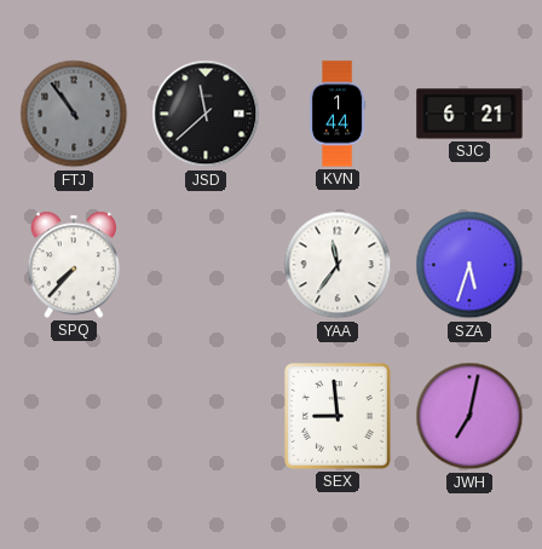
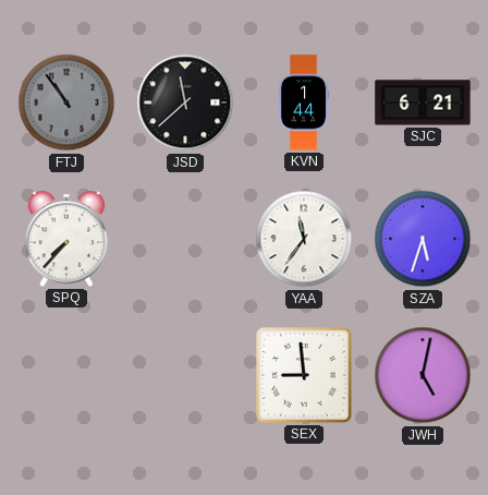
JWH: 7:02 -> 5:02 (423, 375)
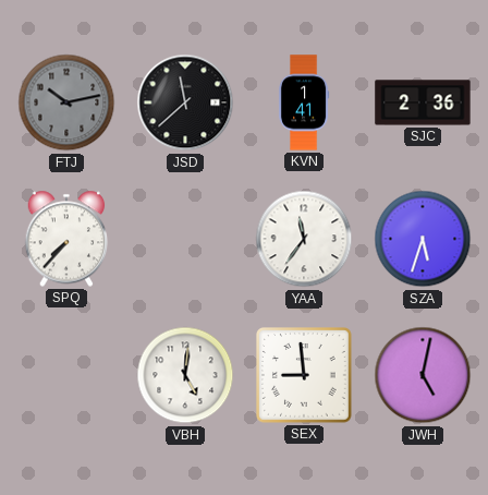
FTJ: 10:54 -> 10:13 (66, 102)
KVN: 1:44 -> 1:41 (304, 102)
SJC: 6:21 -> 2:36 (423, 102)
VBH: none -> 5:01 (185, 375)
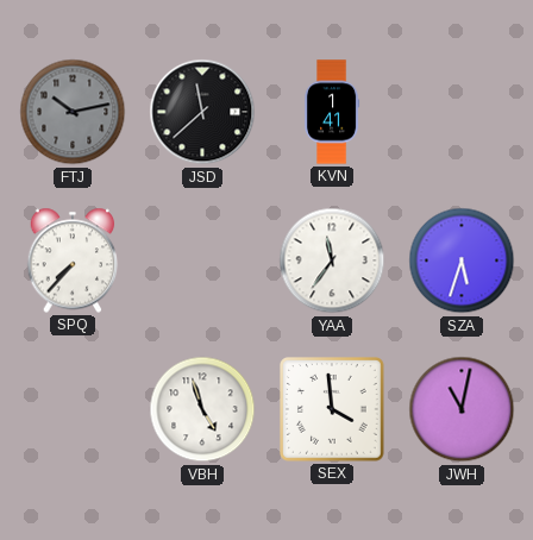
SJC: 2:36 -> none (423, 102)
VBH: 5:01 -> 4:57 (202, 409)
SEX: 8:59 -> 3:59 (333, 410)
JWH: 5:02 -> 11:02 (462, 409)
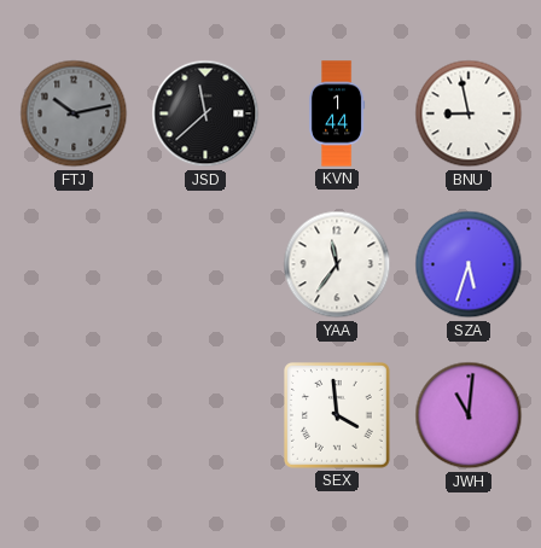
KVN: 1:41 -> 1:44 (337, 113)
BNU: none -> 8:58 (469, 113)
SPQ: 7:37 -> none (73, 260)
VBH: 4:57 -> none (202, 409)
JWH: 11:02 -> 11:01 (469, 415)
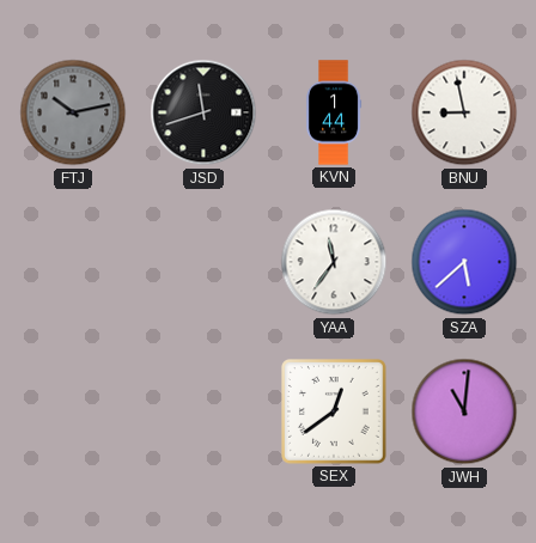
JSD: 11:38 -> 11:42 (203, 112)
SZA: 5:33 -> 5:38 (464, 262)
SEX: 3:59 -> 12:39 (335, 413)
